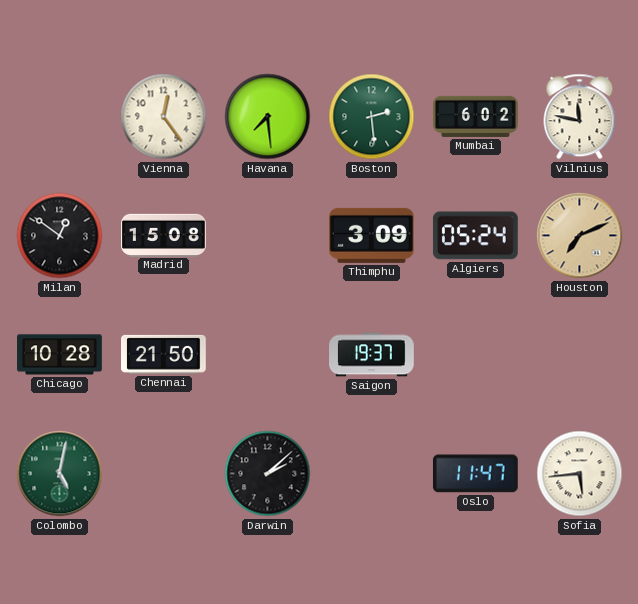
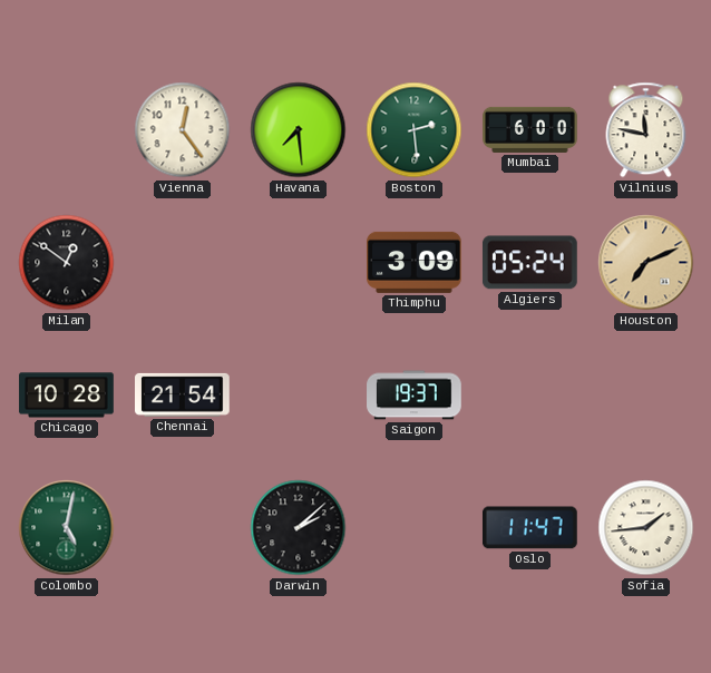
Mumbai: 6:02 -> 6:00 (530, 129)
Madrid: 15:08 -> none (164, 235)
Chennai: 21:50 -> 21:54 (183, 394)
Sofia: 5:44 -> 1:44 (646, 528)
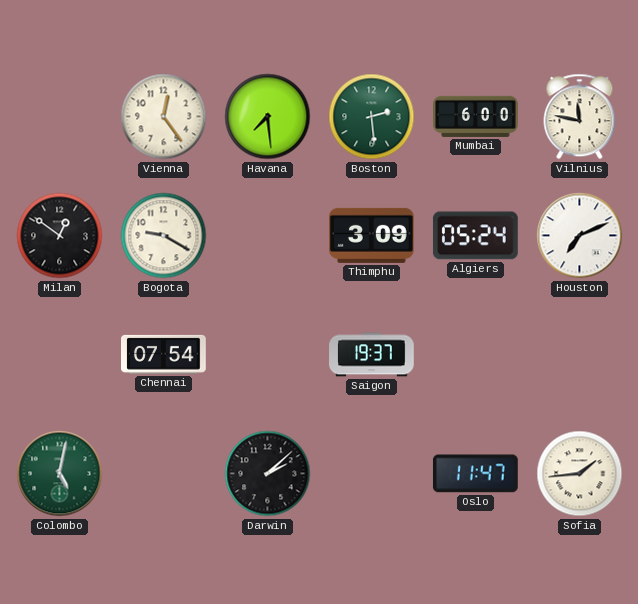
Bogota: none -> 9:20 (164, 236)
Houston dial: champagne -> white (580, 236)
Chicago: 10:28 -> none (67, 396)
Chennai: 21:54 -> 07:54 (164, 354)
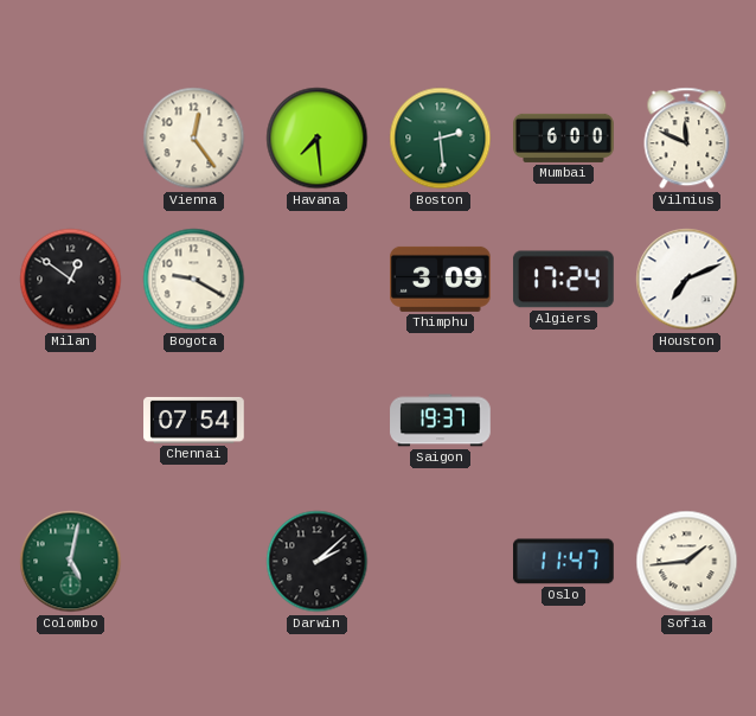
Vilnius: 11:47 -> 11:49 (687, 139)
Algiers: 05:24 -> 17:24 (563, 280)
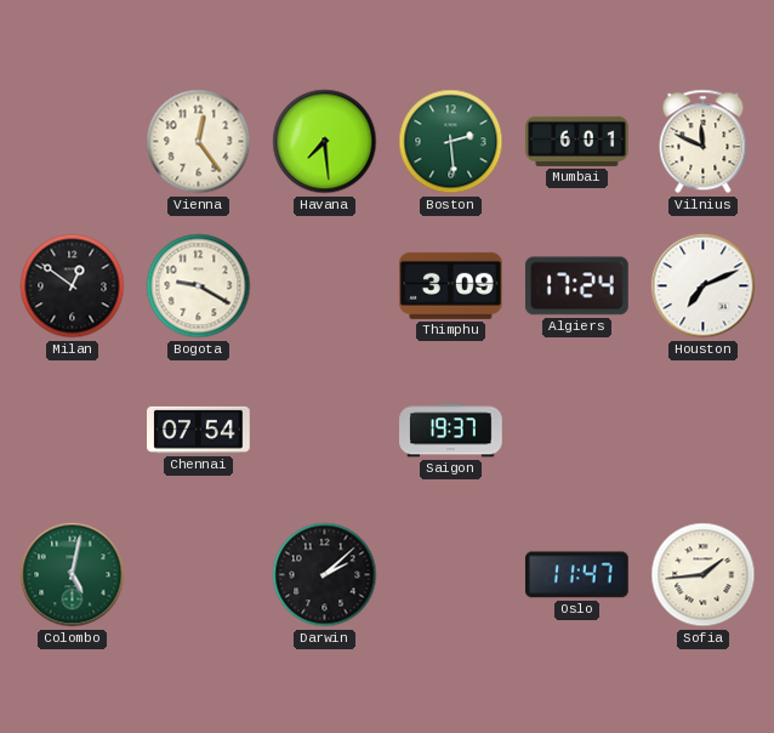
Mumbai: 6:00 -> 6:01 (577, 141)
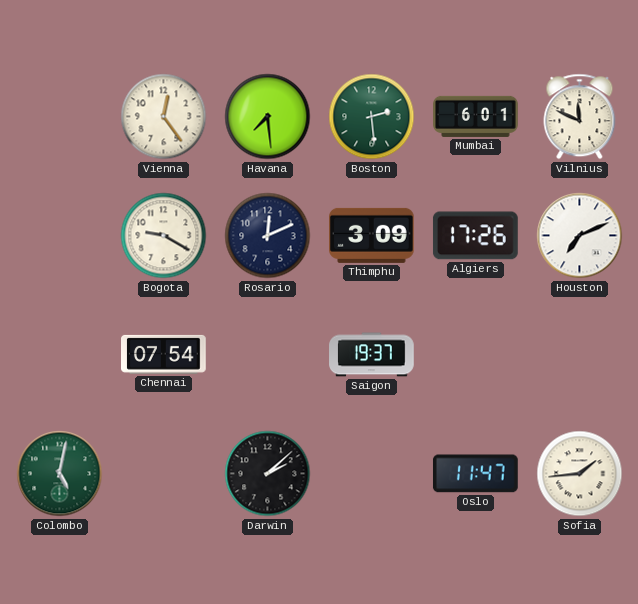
Milan: 12:51 -> none (73, 286)
Rosario: none -> 12:11 (268, 236)
Algiers: 17:24 -> 17:26 (475, 236)
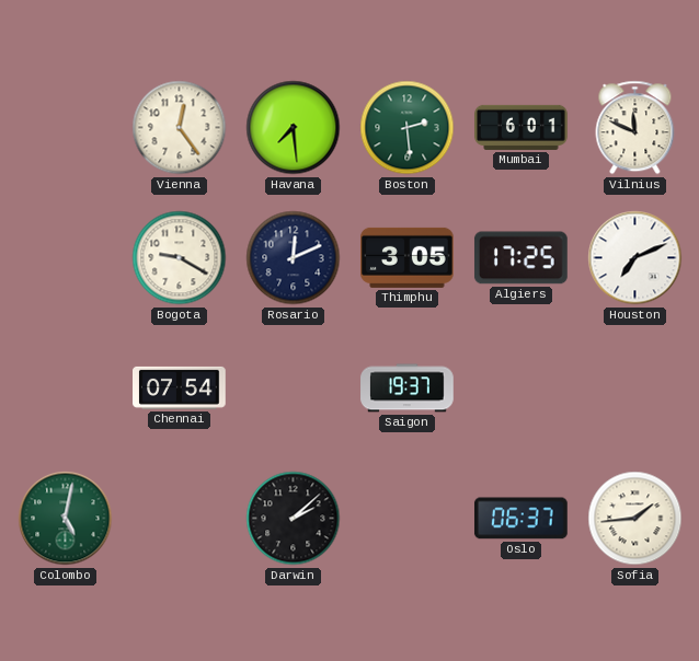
Thimphu: 3:09 -> 3:05 (408, 257)
Algiers: 17:26 -> 17:25 (520, 258)
Oslo: 11:47 -> 06:37 (520, 519)
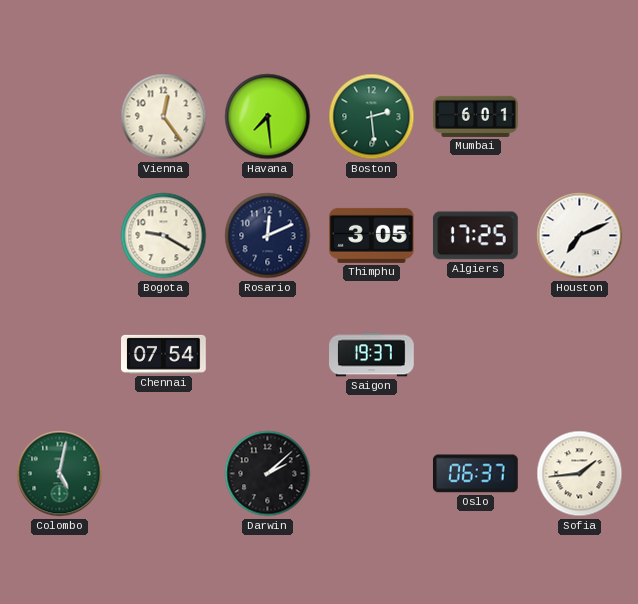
Vilnius: 11:49 -> none (635, 128)
